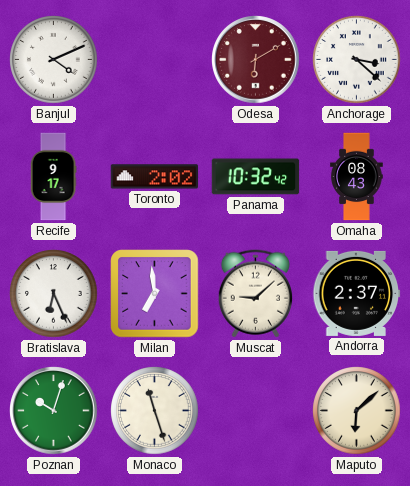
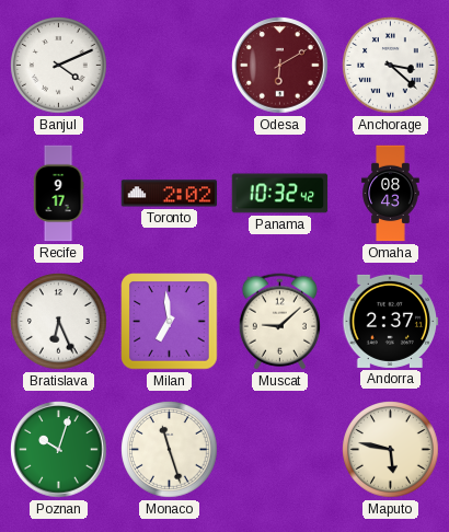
Maputo: 6:08 -> 5:47 (391, 450)
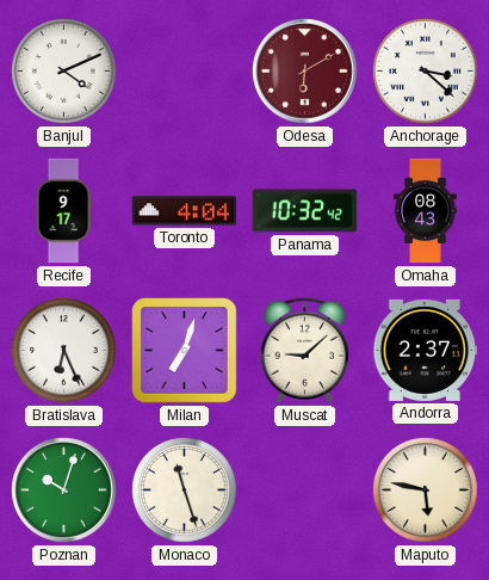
Toronto: 2:02 -> 4:04 (185, 211)
Milan: 6:59 -> 7:03 (185, 351)
